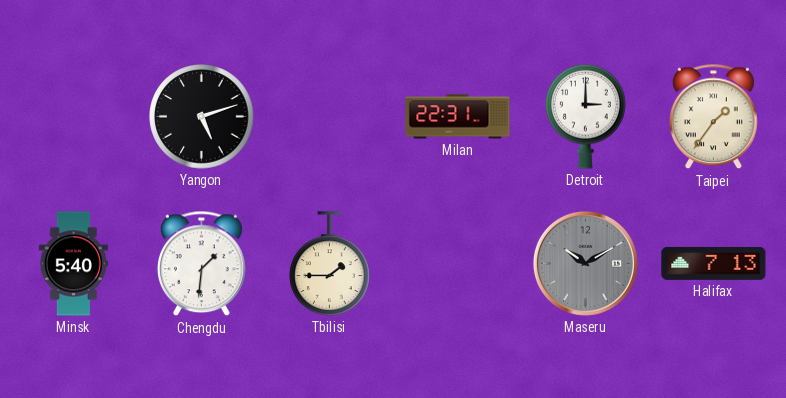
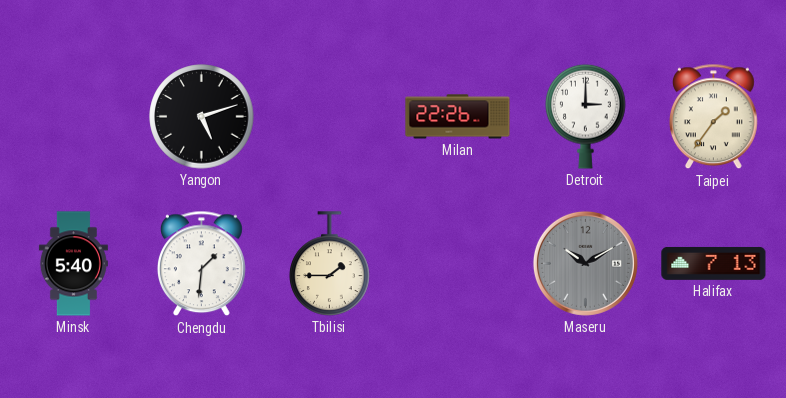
Milan: 22:31 -> 22:26 (458, 117)
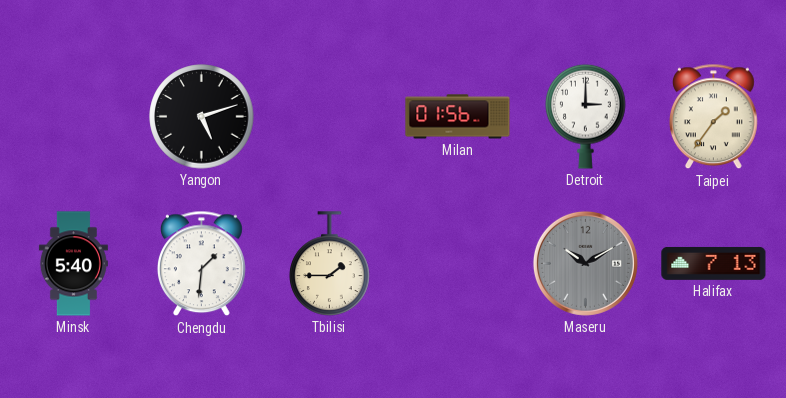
Milan: 22:26 -> 01:56 (458, 117)
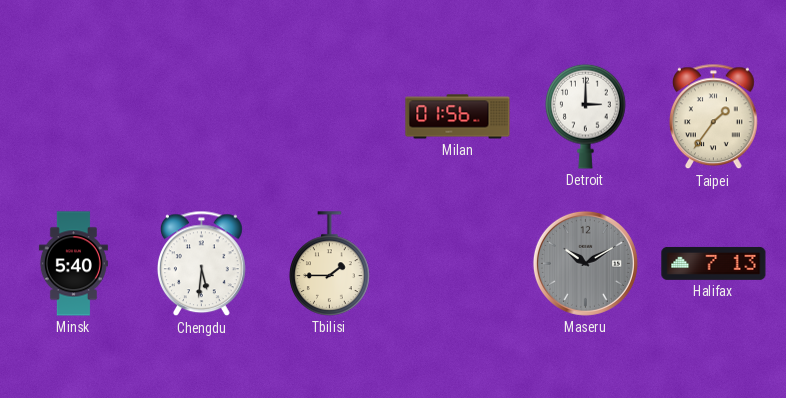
Yangon: 5:12 -> none (202, 117)
Chengdu: 1:31 -> 5:31 (202, 264)
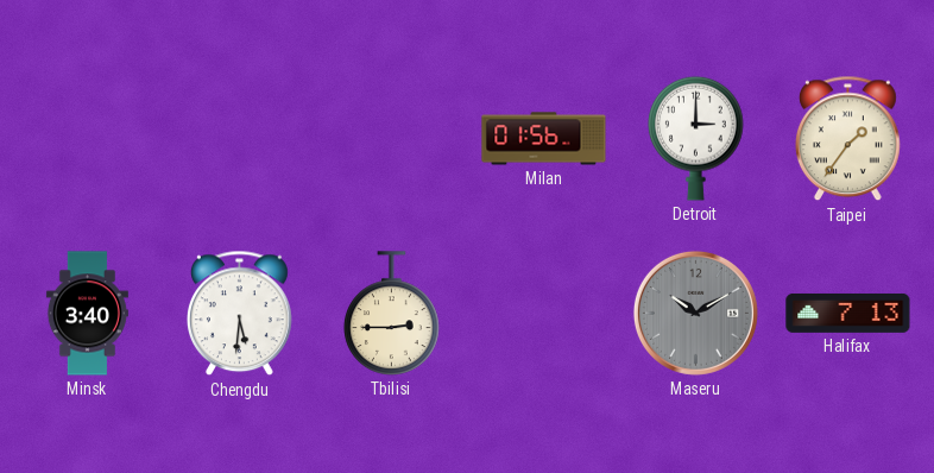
Minsk: 5:40 -> 3:40 (87, 314)
Tbilisi: 1:45 -> 2:45 (392, 314)
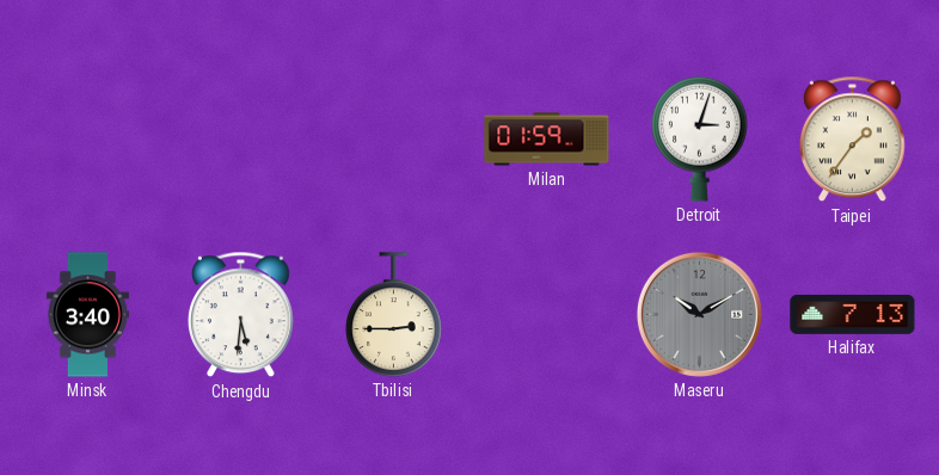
Milan: 01:56 -> 01:59 (547, 140)
Detroit: 3:00 -> 3:03 (700, 138)
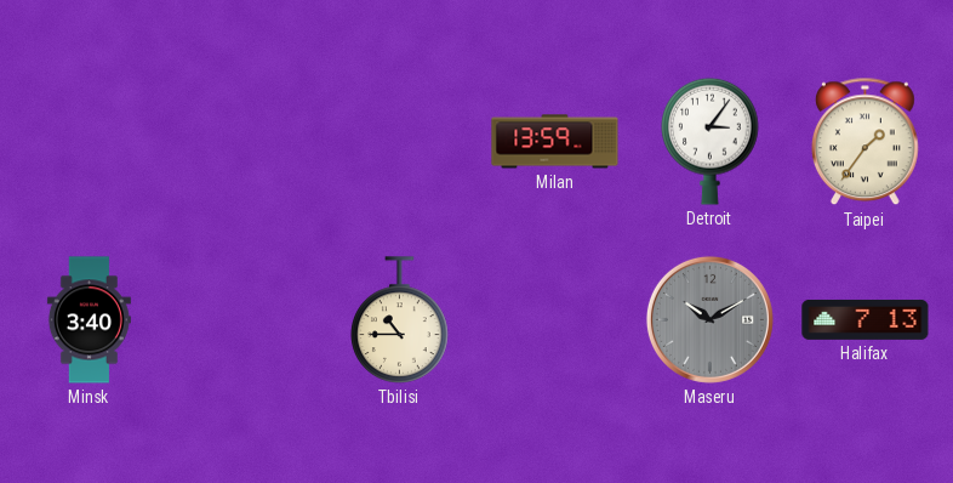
Milan: 01:59 -> 13:59 (555, 142)
Detroit: 3:03 -> 3:06 (711, 141)
Chengdu: 5:31 -> none (241, 315)
Tbilisi: 2:45 -> 10:45 (400, 320)
